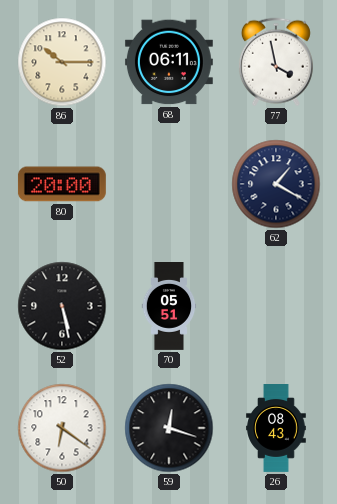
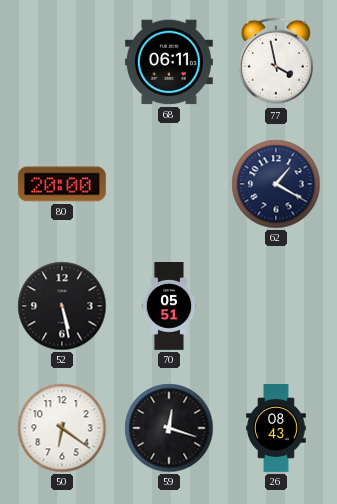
86: 10:15 -> none (62, 62)
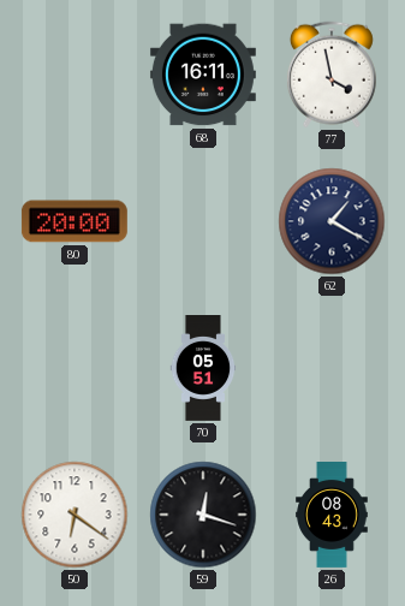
68: 06:11 -> 16:11 (203, 75)
52: 5:28 -> none (62, 306)
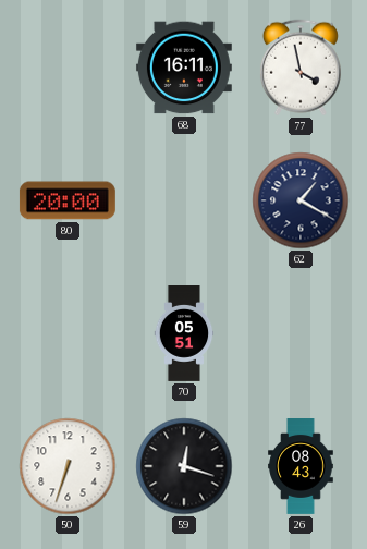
50: 6:21 -> 6:33 (68, 466)
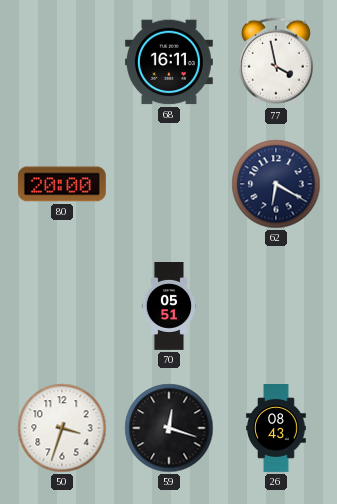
62: 1:20 -> 6:20 (276, 184)
50: 6:33 -> 3:33 (62, 428)
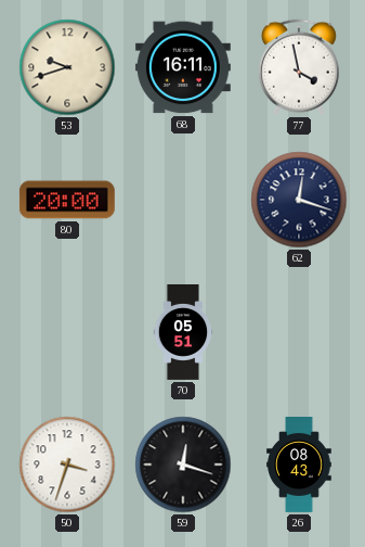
53: none -> 9:42 (67, 67)
62: 6:20 -> 12:18 (299, 200)
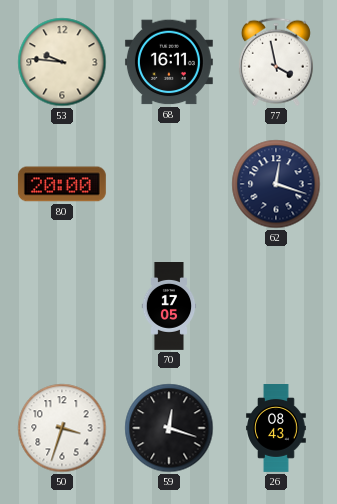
53: 9:42 -> 9:46 (62, 62)
70: 05:51 -> 17:05 (169, 307)
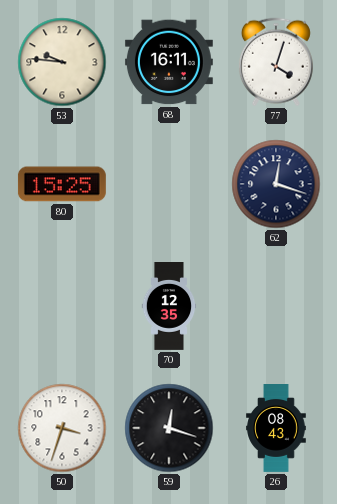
77: 3:58 -> 4:03 (276, 62)
80: 20:00 -> 15:25 (62, 184)
70: 17:05 -> 12:35 (169, 307)
